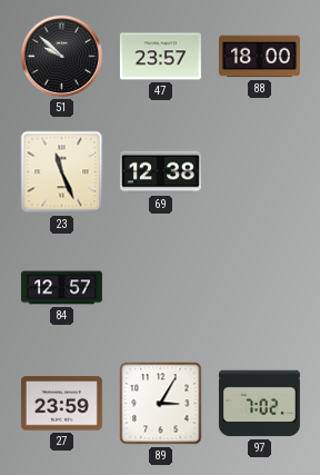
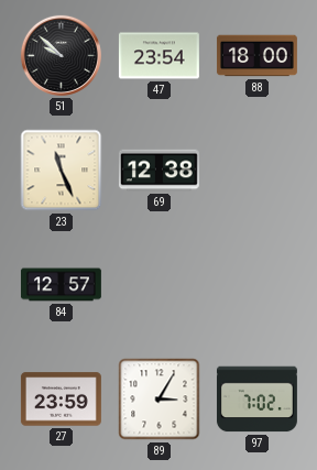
47: 23:57 -> 23:54 (158, 56)
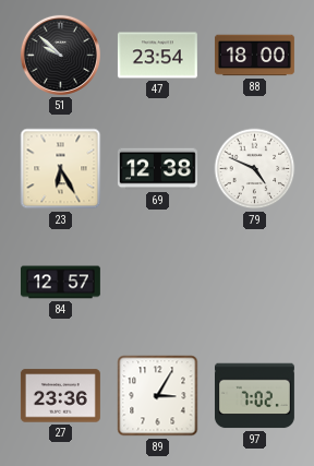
23: 11:26 -> 6:25 (61, 169)
79: none -> 4:49 (255, 169)
27: 23:59 -> 23:36 (60, 396)
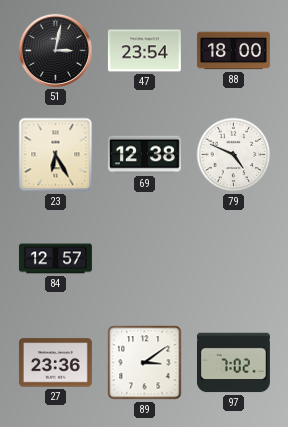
51: 9:52 -> 3:02 (55, 50)
89: 3:05 -> 3:09 (145, 363)
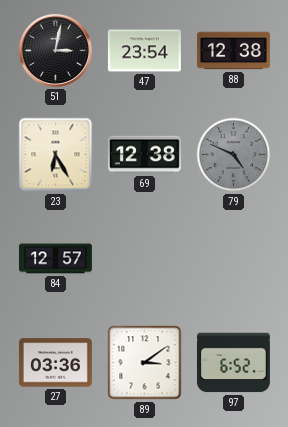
88: 18:00 -> 12:38 (233, 51)
79 dial: white -> grey (234, 155)
27: 23:36 -> 03:36 (55, 363)
97: 7:02 -> 6:52 (233, 363)
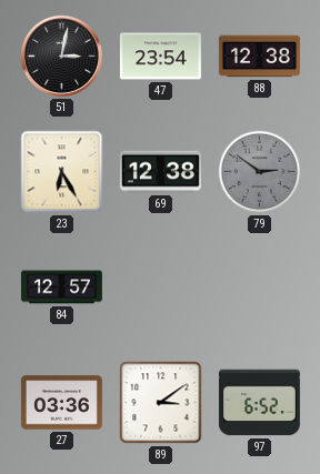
79: 4:49 -> 2:51 (260, 172)
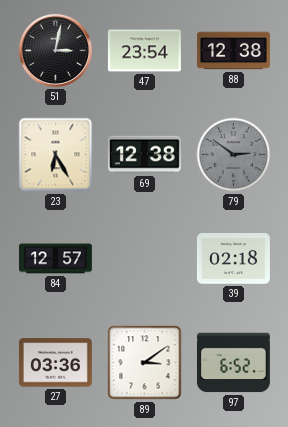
39: none -> 02:18 (233, 259)
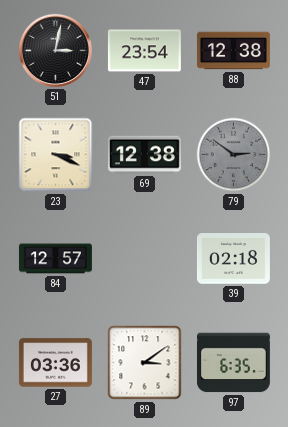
23: 6:25 -> 3:19 (56, 155)
97: 6:52 -> 6:35 (233, 363)
